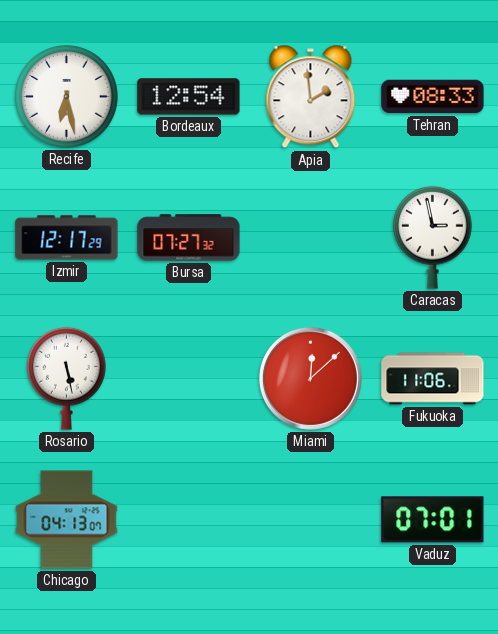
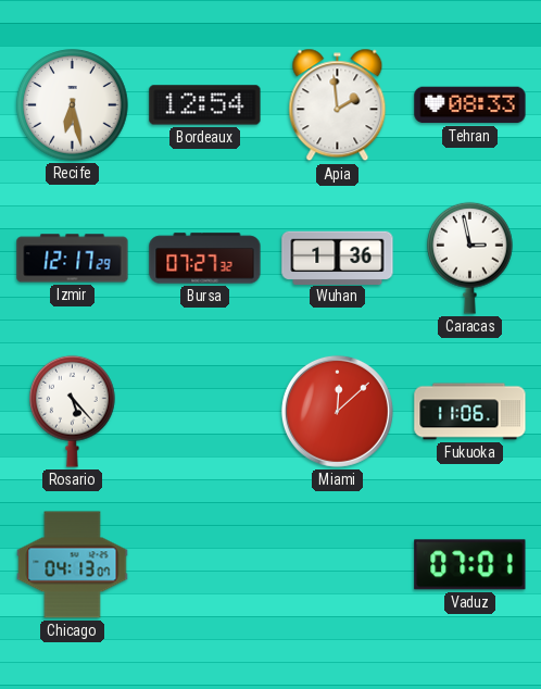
Wuhan: none -> 1:36 (338, 258)
Rosario: 5:28 -> 5:23 (73, 411)
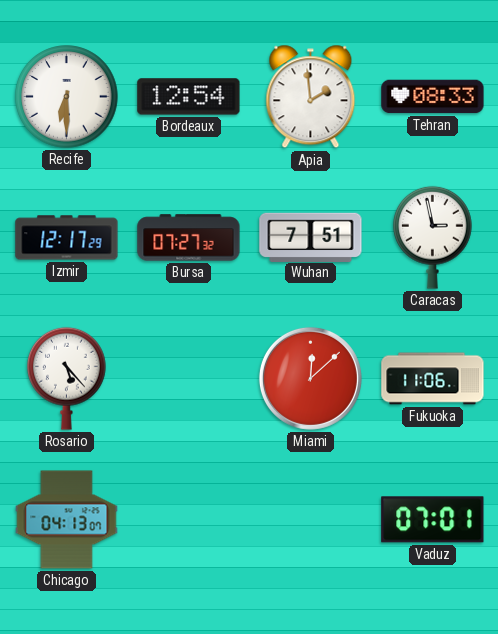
Recife: 6:28 -> 6:30 (67, 97)
Wuhan: 1:36 -> 7:51 (311, 237)
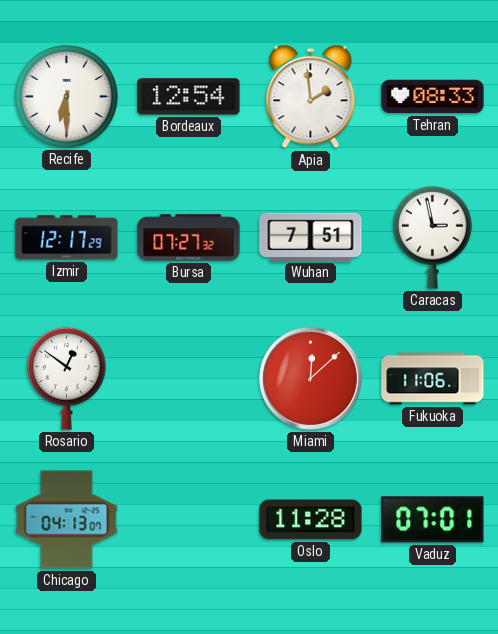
Rosario: 5:23 -> 12:51 (67, 378)
Oslo: none -> 11:28 (311, 520)
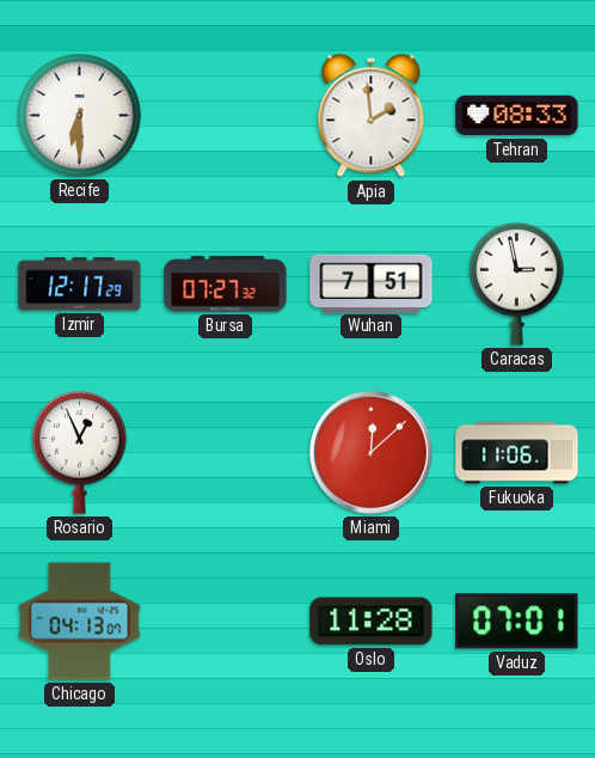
Bordeaux: 12:54 -> none (189, 97)
Rosario: 12:51 -> 12:56 (80, 452)
